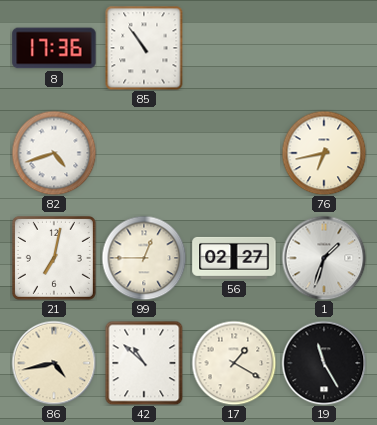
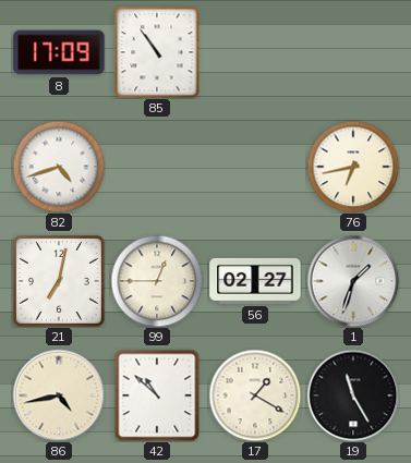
8: 17:36 -> 17:09 (59, 52)
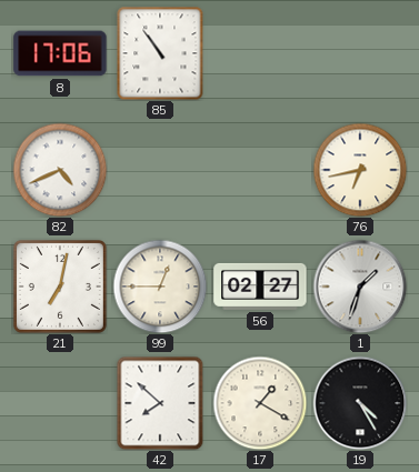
8: 17:09 -> 17:06 (60, 53)
82: 4:42 -> 4:41 (60, 170)
86: 4:43 -> none (59, 395)
42: 10:52 -> 7:52 (160, 403)
19: 11:25 -> 4:25 (360, 403)
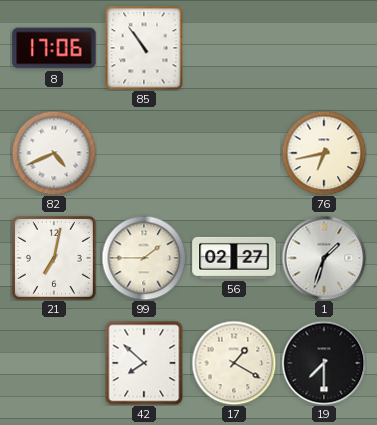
99: 12:45 -> 1:45 (144, 258)
19: 4:25 -> 7:30 (324, 363)
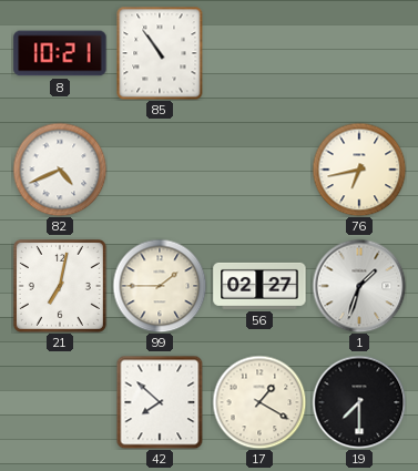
8: 17:06 -> 10:21 (60, 53)
